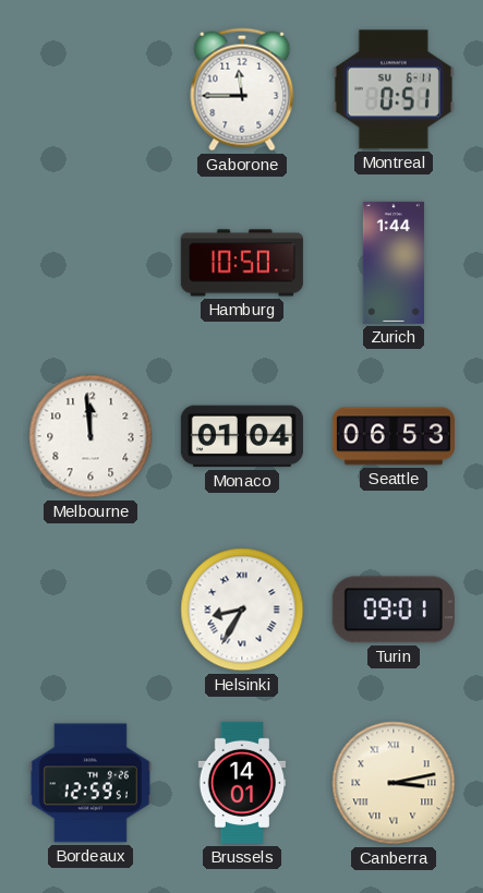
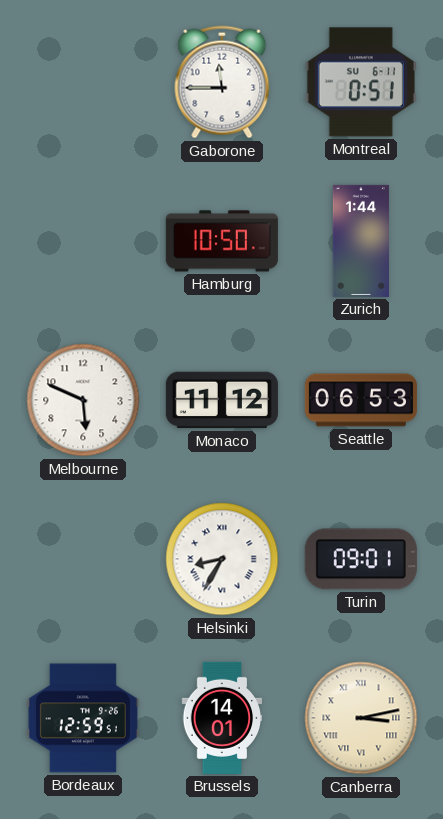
Melbourne: 11:59 -> 5:49 (83, 400)
Monaco: 01:04 -> 11:12 (222, 400)
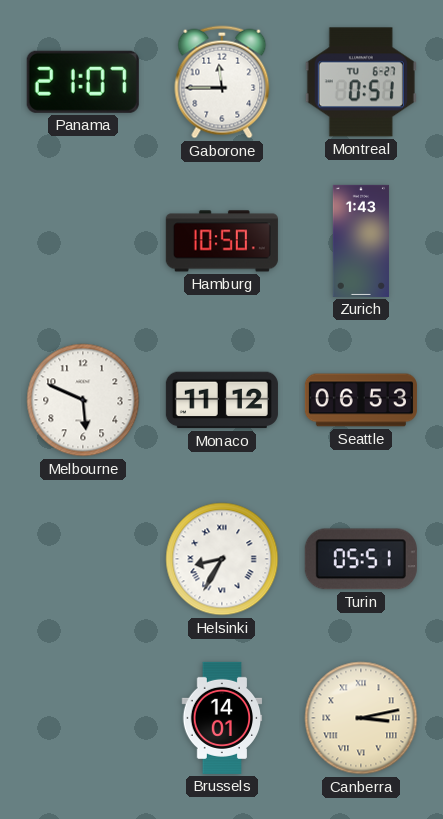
Panama: none -> 21:07 (83, 82)
Montreal date: SU 6-11 -> TU 6-27 (361, 82)
Zurich: 1:44 -> 1:43 (361, 241)
Turin: 09:01 -> 05:51 (361, 559)
Bordeaux: 12:59 -> none (83, 718)
